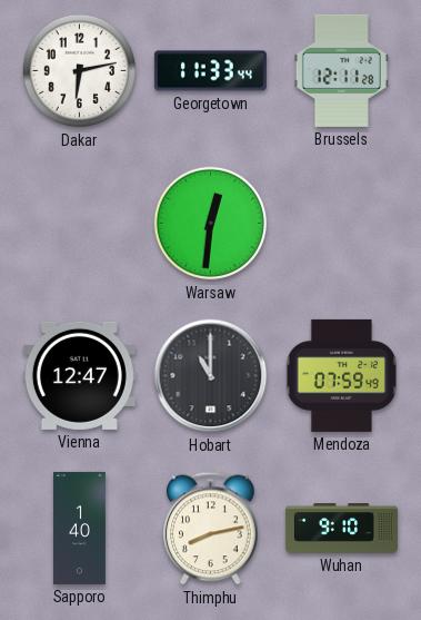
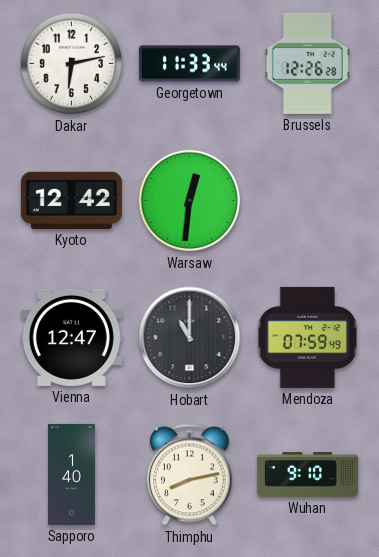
Brussels: 12:11 -> 12:26 (307, 63)
Kyoto: none -> 12:42 (71, 200)
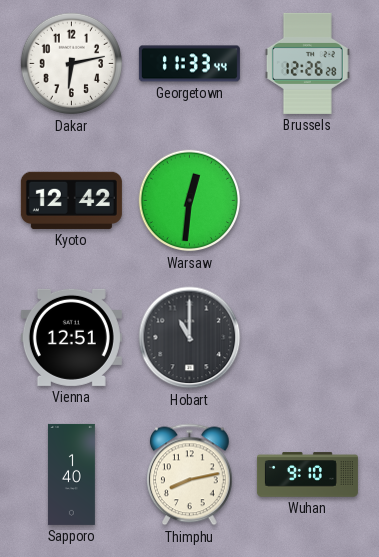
Vienna: 12:47 -> 12:51 (71, 337)
Mendoza: 07:59 -> none (307, 337)
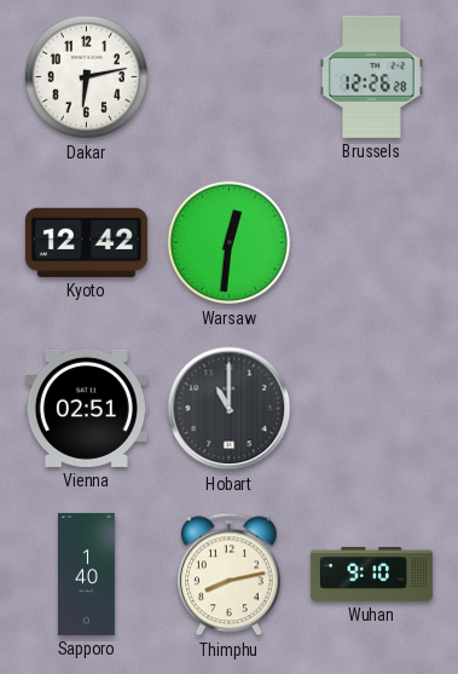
Georgetown: 11:33 -> none (189, 64)
Vienna: 12:51 -> 02:51 (86, 408)
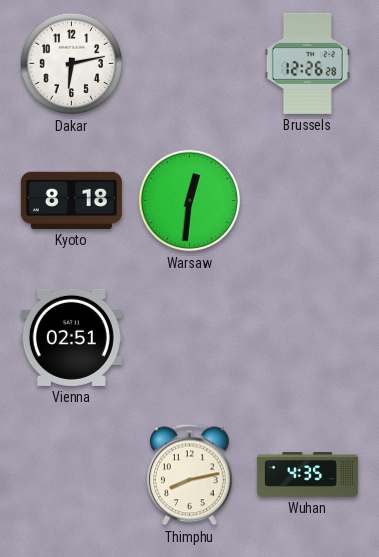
Kyoto: 12:42 -> 8:18 (71, 200)
Hobart: 11:00 -> none (230, 409)
Sapporo: 1:40 -> none (86, 574)
Wuhan: 9:10 -> 4:35 (307, 475)
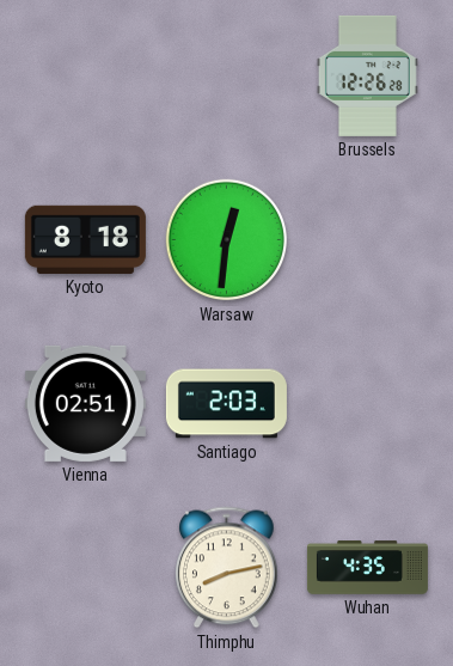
Dakar: 6:13 -> none (72, 64)
Santiago: none -> 2:03 (226, 404)
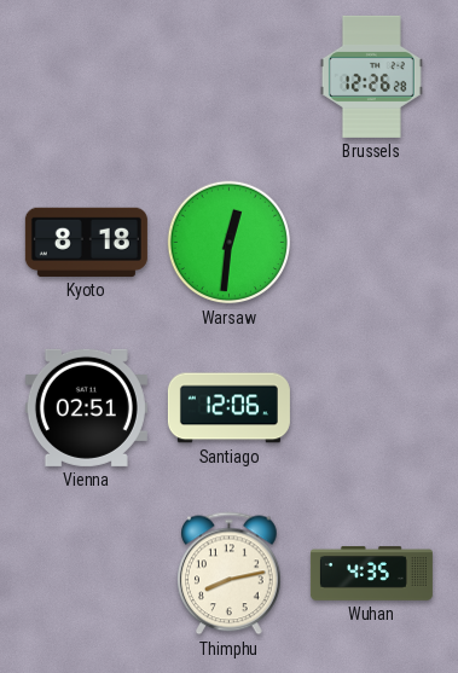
Santiago: 2:03 -> 12:06 (228, 408)
